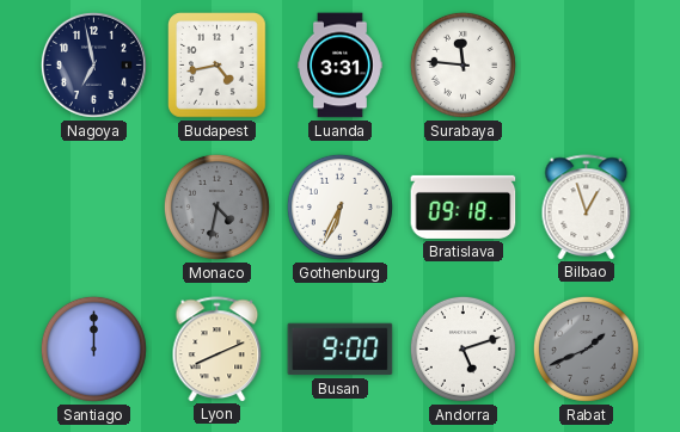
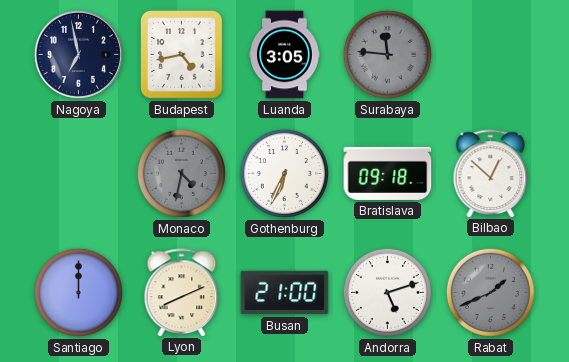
Luanda: 3:31 -> 3:05 (285, 55)
Surabaya dial: white -> grey (387, 54)
Bilbao: 12:57 -> 12:52 (491, 173)
Busan: 9:00 -> 21:00 (285, 293)
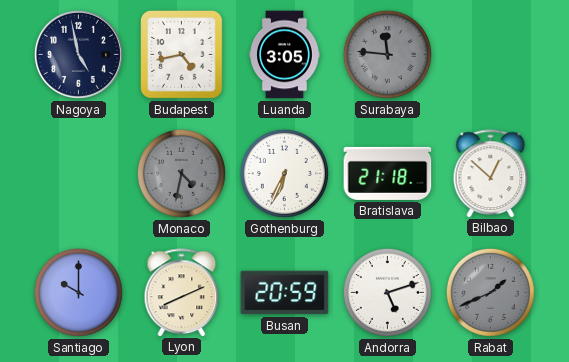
Nagoya: 6:58 -> 4:58 (78, 54)
Bratislava: 09:18 -> 21:18 (388, 173)
Santiago: 12:00 -> 10:00 (78, 292)
Busan: 21:00 -> 20:59 (285, 293)
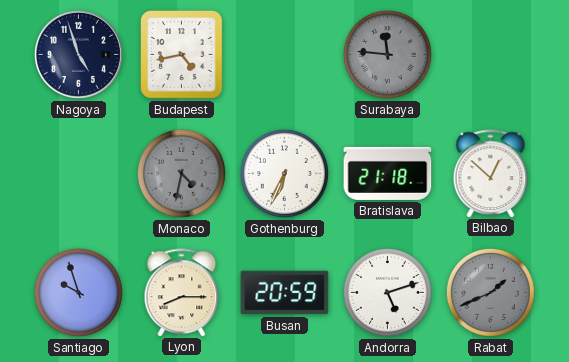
Nagoya: 4:58 -> 4:57 (78, 54)
Luanda: 3:05 -> none (285, 55)
Santiago: 10:00 -> 9:57 (78, 292)
Lyon: 8:11 -> 8:15 (182, 292)
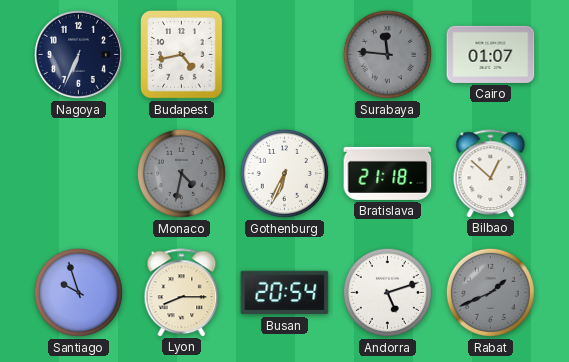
Nagoya: 4:57 -> 6:34 (78, 54)
Cairo: none -> 01:07 (491, 54)
Busan: 20:59 -> 20:54 (285, 293)
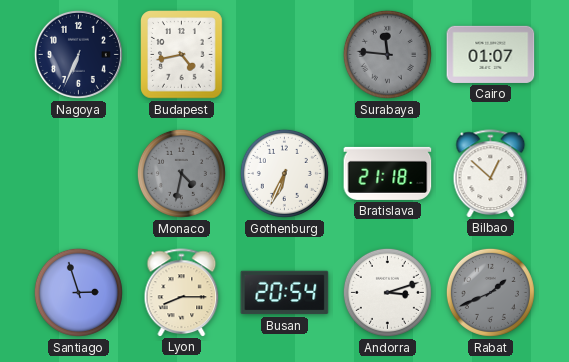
Santiago: 9:57 -> 2:57 (78, 292)
Andorra: 5:12 -> 3:12 (387, 292)
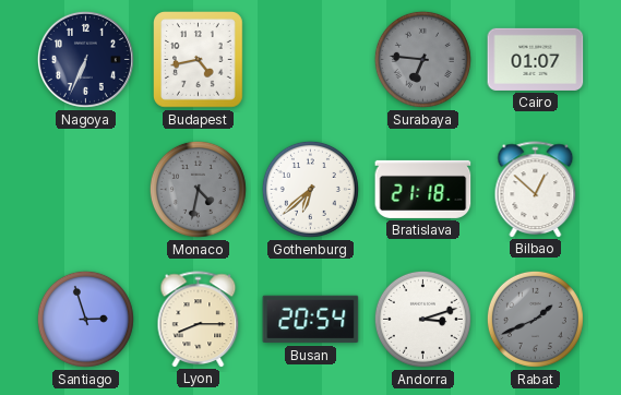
Surabaya: 11:46 -> 6:46 (422, 59)
Gothenburg: 6:34 -> 6:38 (310, 189)
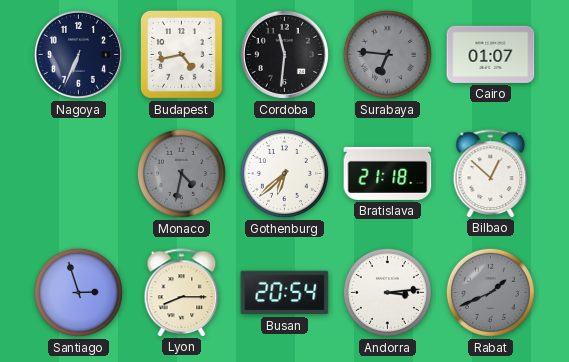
Cordoba: none -> 11:31 (284, 54)
Andorra: 3:12 -> 3:14 (387, 292)
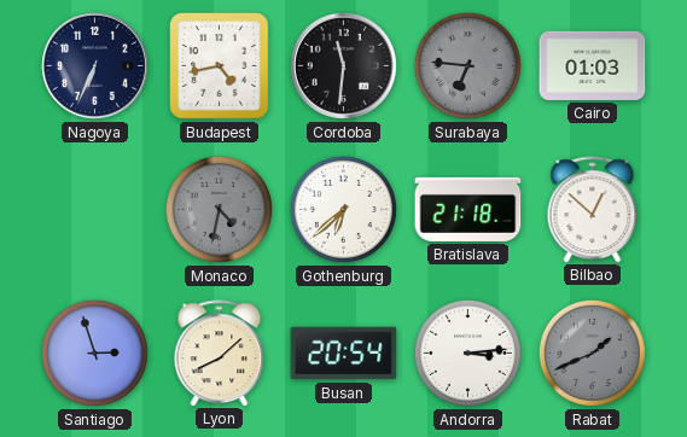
Cairo: 01:07 -> 01:03 (593, 65)
Lyon: 8:15 -> 8:08 (220, 352)
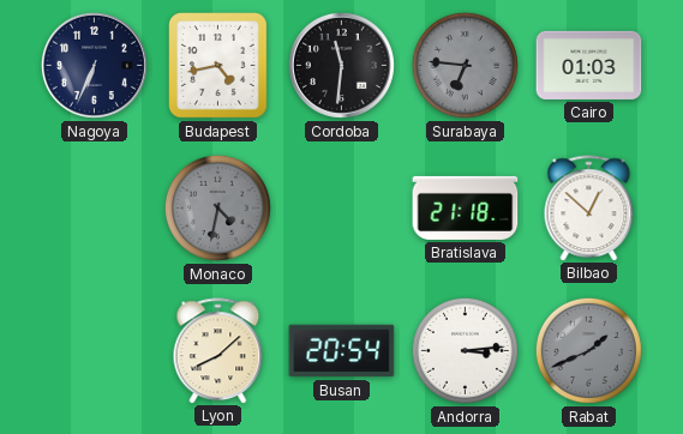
Gothenburg: 6:38 -> none (343, 209)
Santiago: 2:57 -> none (94, 352)
